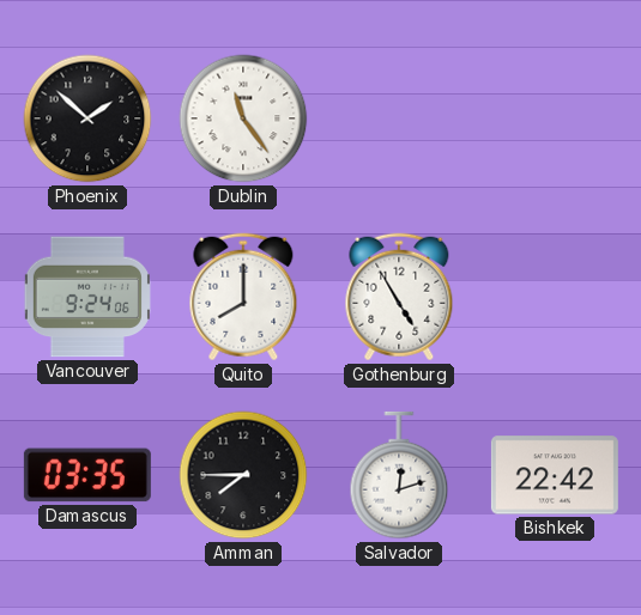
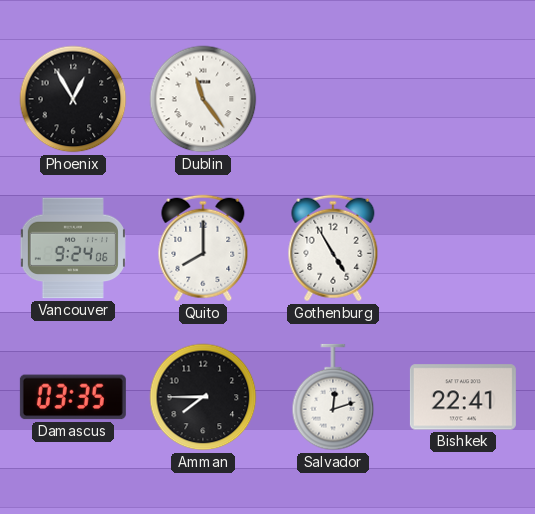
Phoenix: 1:52 -> 12:55 (73, 99)
Bishkek: 22:42 -> 22:41 (463, 397)
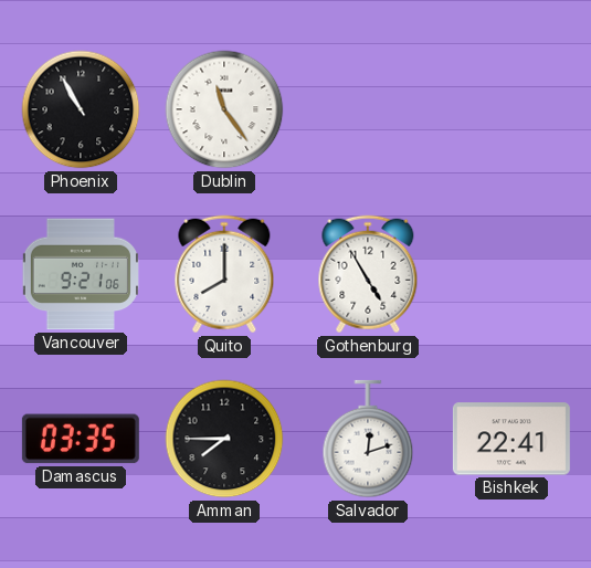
Phoenix: 12:55 -> 10:55 (81, 109)
Vancouver: 9:24 -> 9:21 (81, 274)
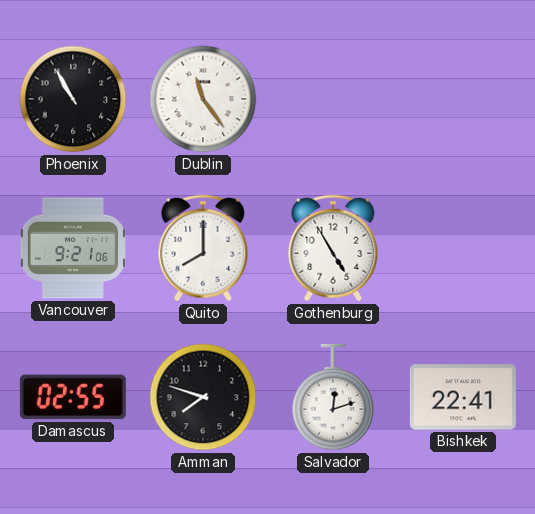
Damascus: 03:35 -> 02:55 (73, 397)
Amman: 7:45 -> 7:48 (203, 397)
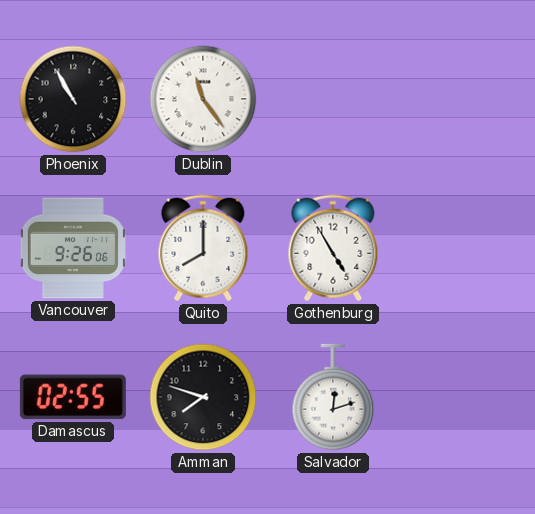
Vancouver: 9:21 -> 9:26 (73, 248)
Bishkek: 22:41 -> none (463, 397)
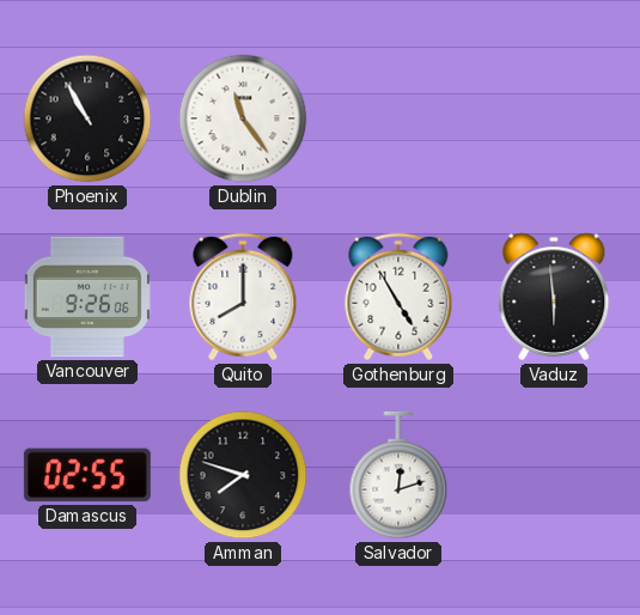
Vaduz: none -> 5:59 (554, 297)
